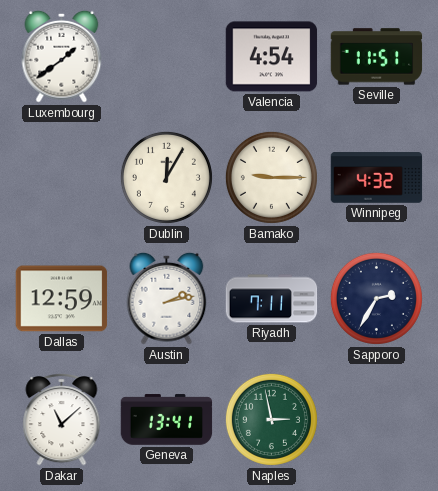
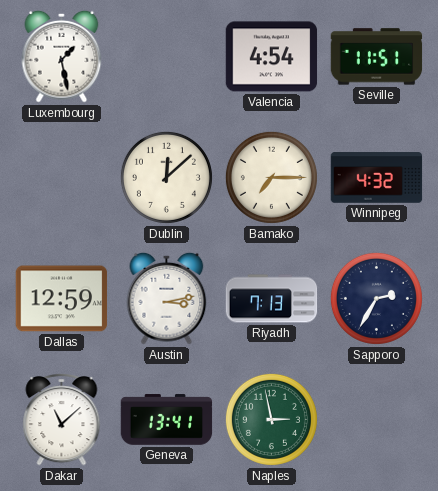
Luxembourg: 1:39 -> 1:28 (62, 56)
Dublin: 12:05 -> 12:08 (166, 177)
Bamako: 9:15 -> 7:15 (271, 177)
Austin: 2:13 -> 3:13 (167, 298)
Riyadh: 7:11 -> 7:13 (272, 299)
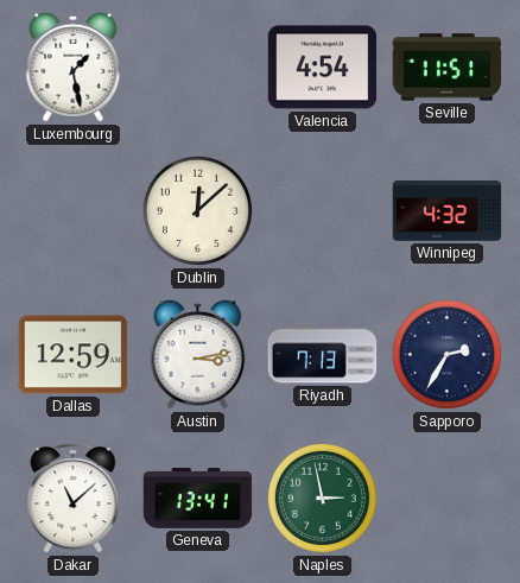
Bamako: 7:15 -> none (271, 177)
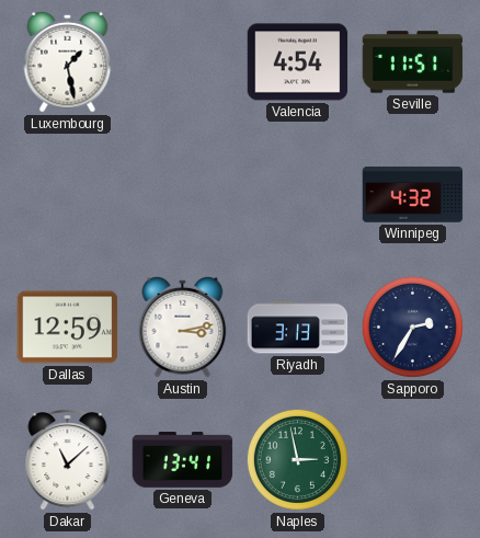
Dublin: 12:08 -> none (197, 210)
Riyadh: 7:13 -> 3:13 (298, 328)
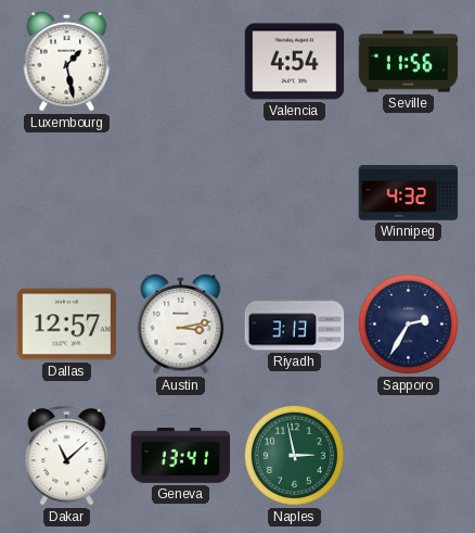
Seville: 11:51 -> 11:56 (409, 62)
Dallas: 12:59 -> 12:57 (67, 325)
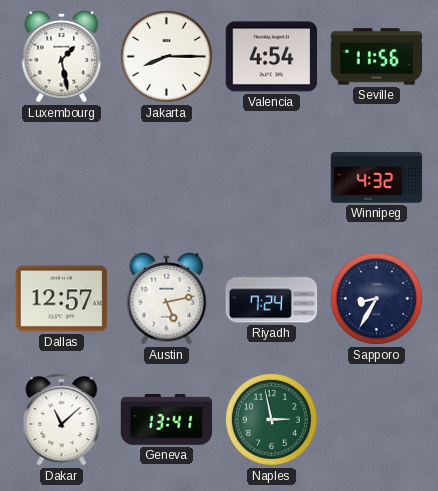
Jakarta: none -> 8:15 (166, 56)
Austin: 3:13 -> 5:13 (167, 298)
Riyadh: 3:13 -> 7:24 (272, 299)
Sapporo: 2:35 -> 8:35 (376, 298)
